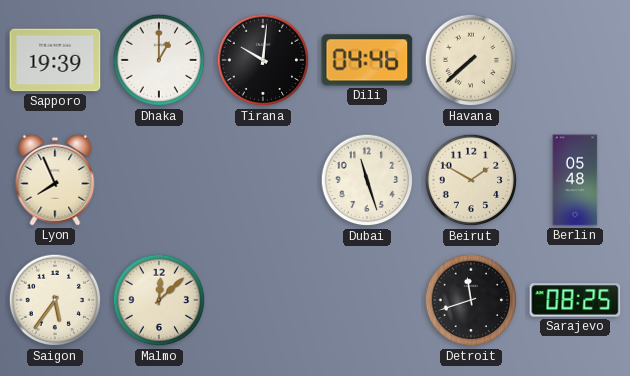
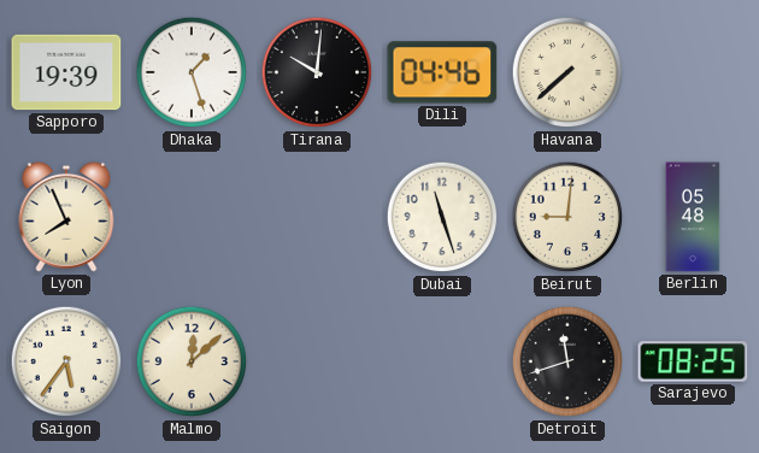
Dhaka: 1:00 -> 1:27 (192, 72)
Beirut: 1:50 -> 9:01 (567, 217)
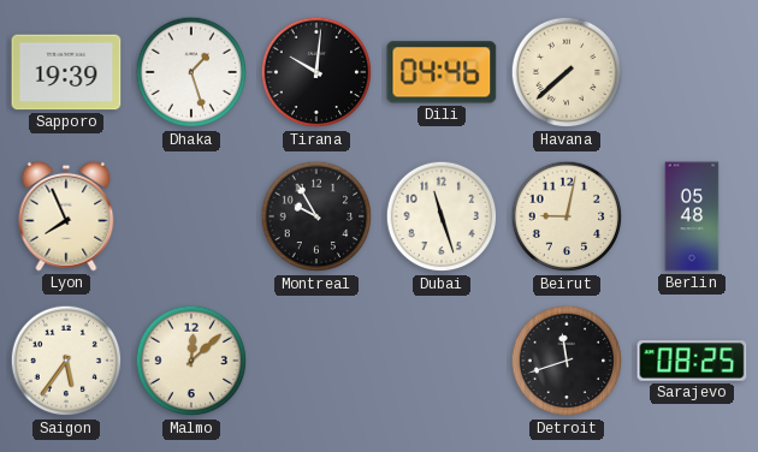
Montreal: none -> 9:55 (316, 216)
Beirut: 9:01 -> 9:02 (567, 216)
